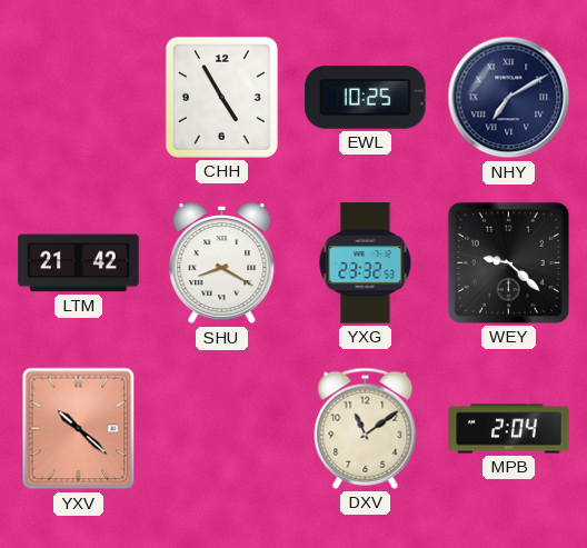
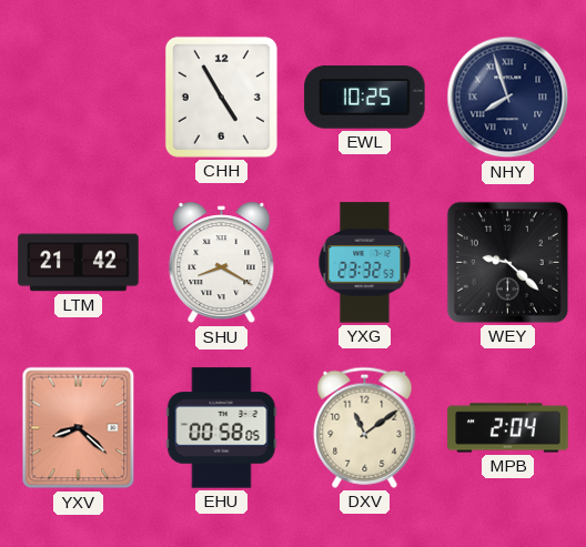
NHY: 7:10 -> 7:57 (508, 98)
YXV: 10:22 -> 8:22 (79, 428)
EHU: none -> 00:58 (222, 428)
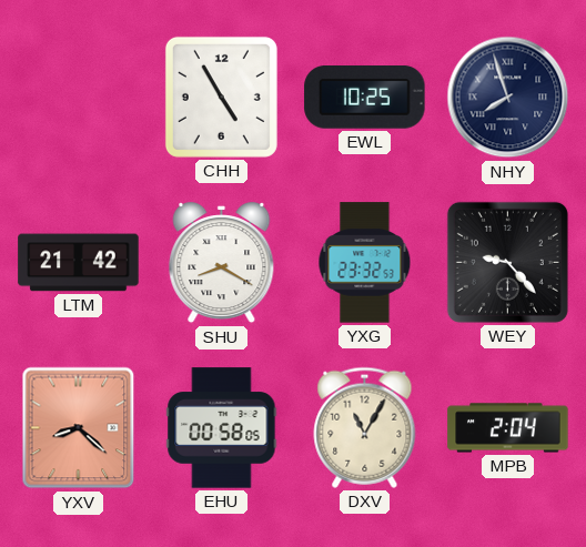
WEY: 9:22 -> 9:23 (507, 262)
DXV: 11:09 -> 11:05 (365, 427)
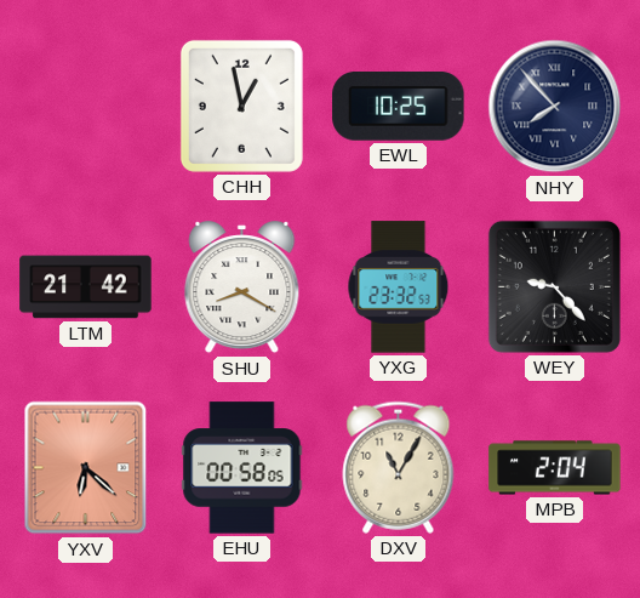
CHH: 4:55 -> 12:58 (241, 106)
NHY: 7:57 -> 7:53 (555, 107)
YXV: 8:22 -> 6:22 (86, 468)
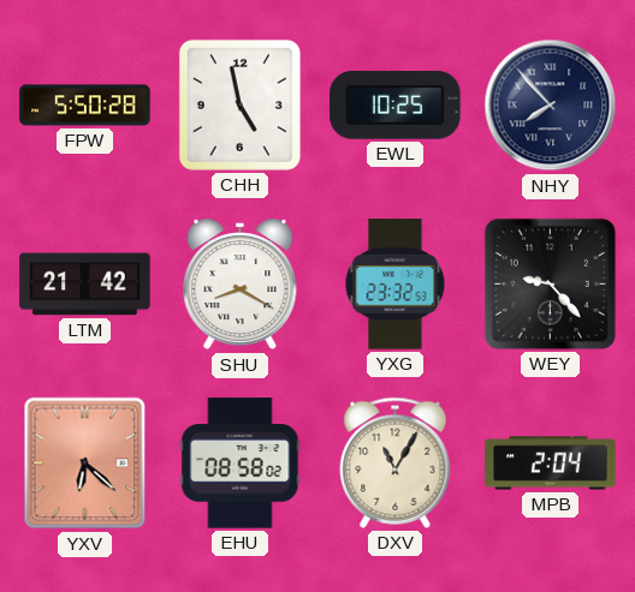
FPW: none -> 5:50 (85, 106)
CHH: 12:58 -> 4:58 (239, 104)
EHU: 00:58 -> 08:58 (241, 464)
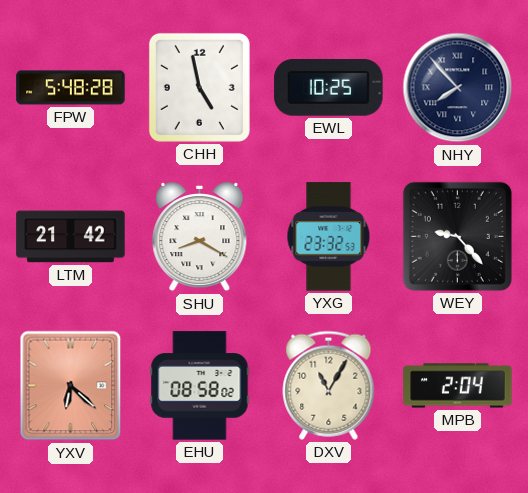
FPW: 5:50 -> 5:48 (71, 88)
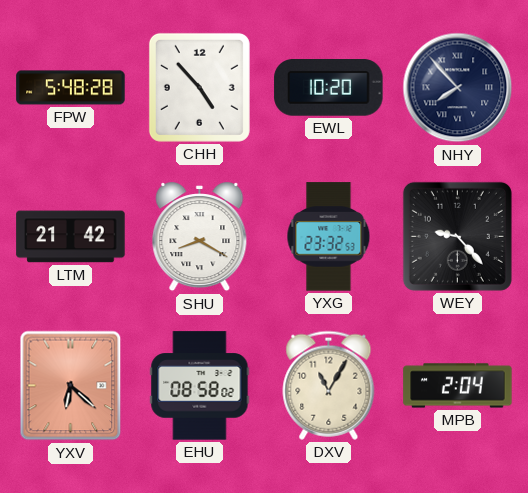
CHH: 4:58 -> 4:53 (199, 87)
EWL: 10:25 -> 10:20 (329, 88)
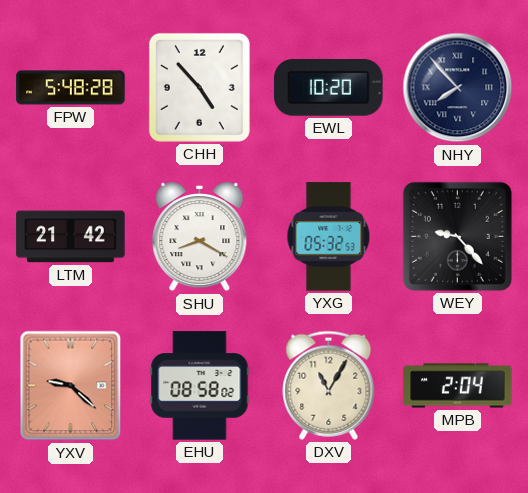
YXG: 23:32 -> 05:32 (329, 237)
YXV: 6:22 -> 9:22 (71, 386)
